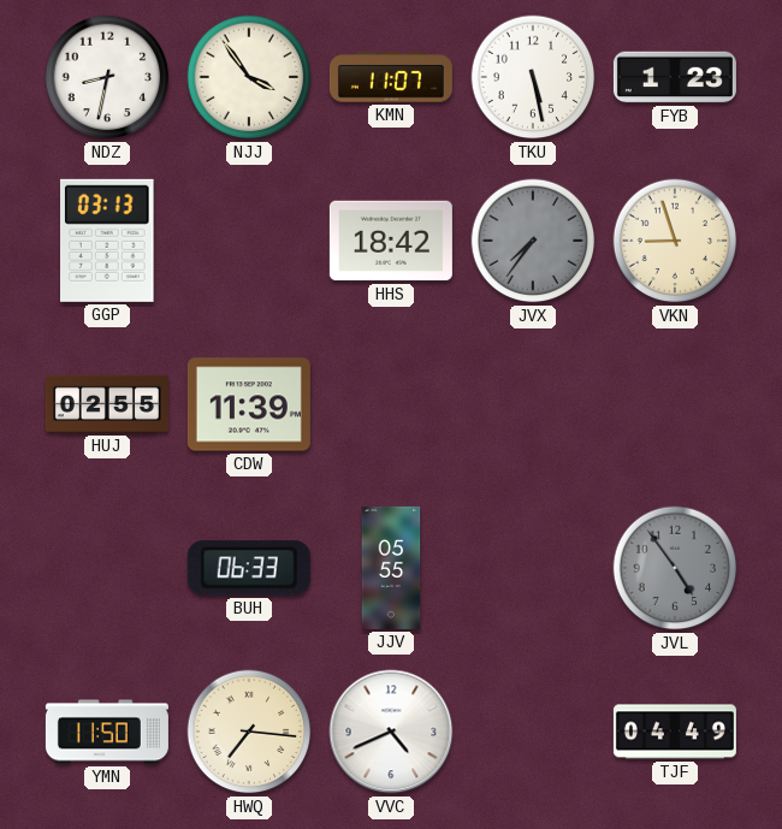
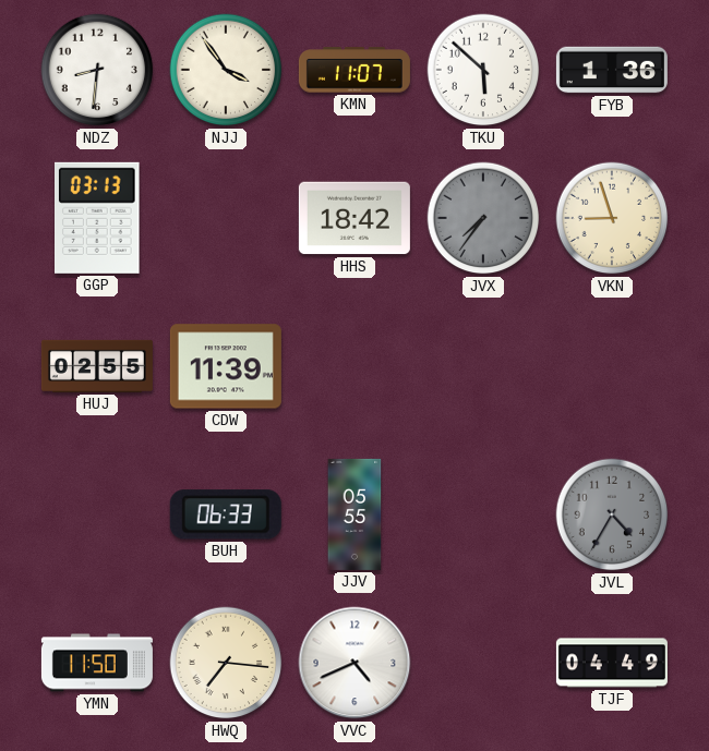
NDZ: 8:32 -> 8:31 (97, 70)
TKU: 5:28 -> 5:52 (483, 70)
FYB: 1:23 -> 1:36 (612, 70)
JVL: 4:54 -> 4:35 (612, 514)
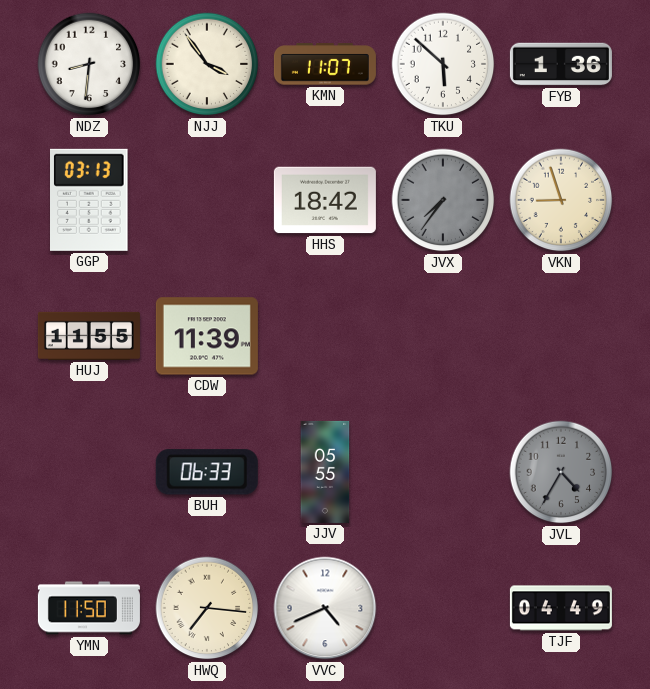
HUJ: 02:55 -> 11:55 (89, 336)
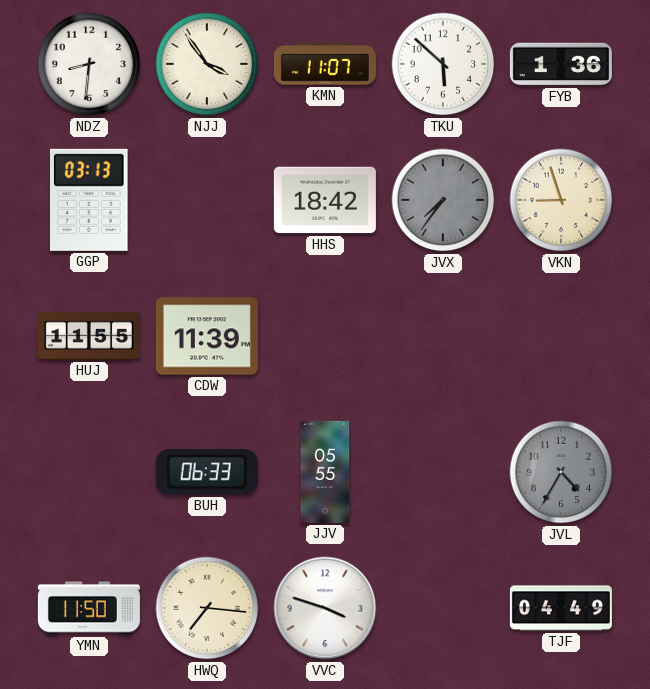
VVC: 4:41 -> 3:48 (325, 608)
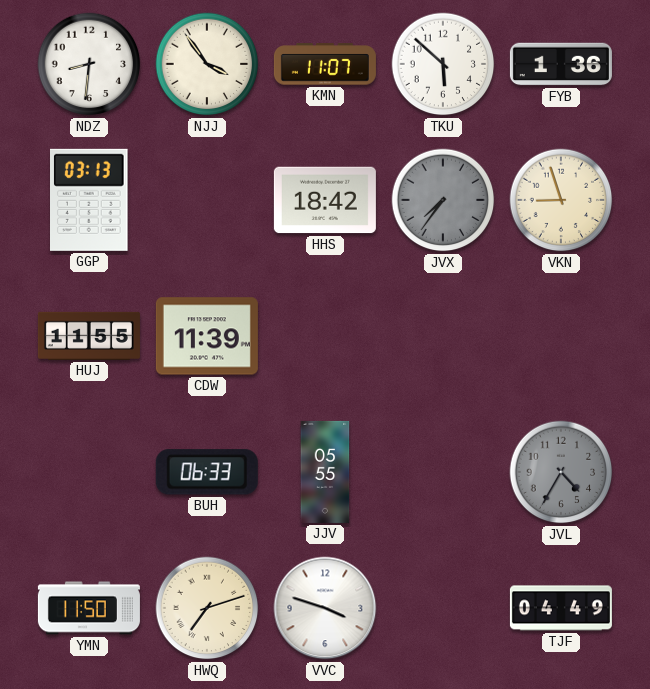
HWQ: 7:16 -> 7:12 (207, 608)
